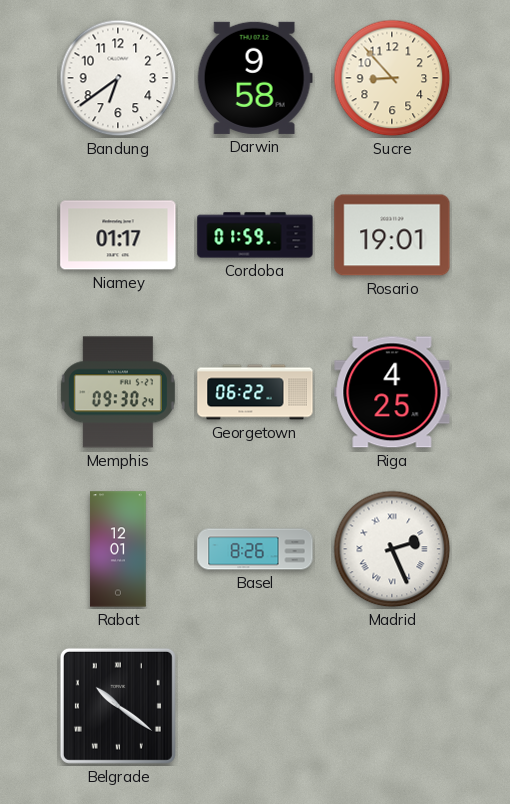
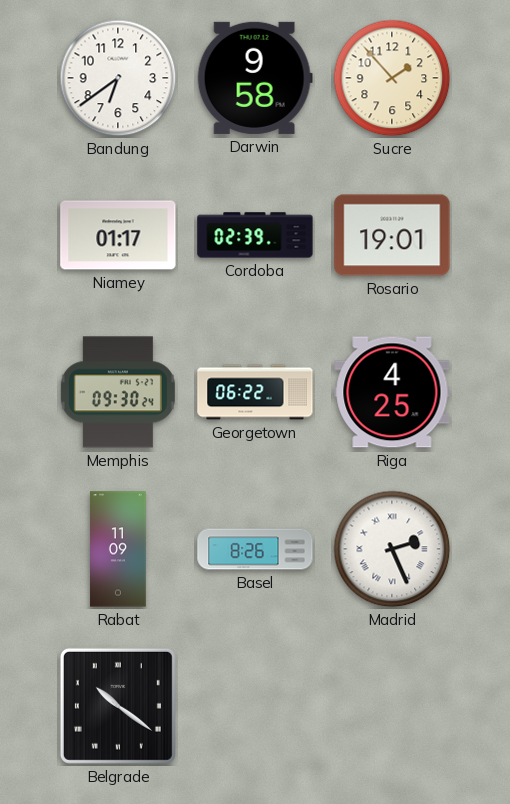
Sucre: 8:53 -> 1:53 (392, 78)
Cordoba: 01:59 -> 02:39 (255, 235)
Rabat: 12:01 -> 11:09 (118, 549)
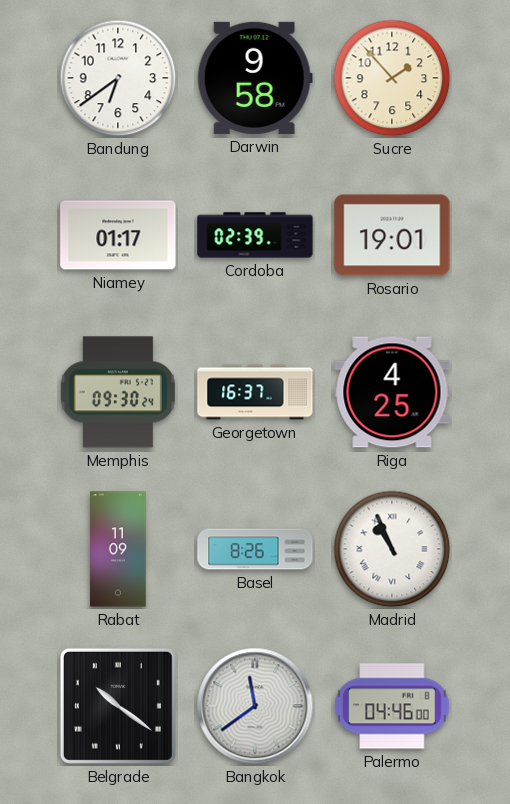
Georgetown: 06:22 -> 16:37 (255, 392)
Madrid: 2:26 -> 10:56 (392, 549)
Bangkok: none -> 11:39 (255, 706)
Palermo: none -> 04:46 (392, 706)
